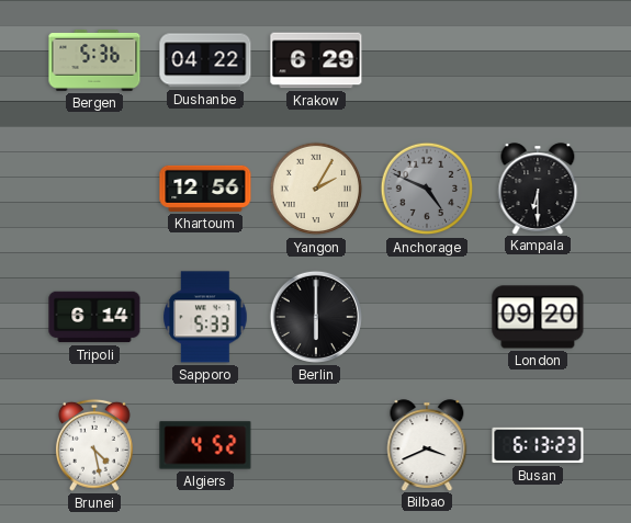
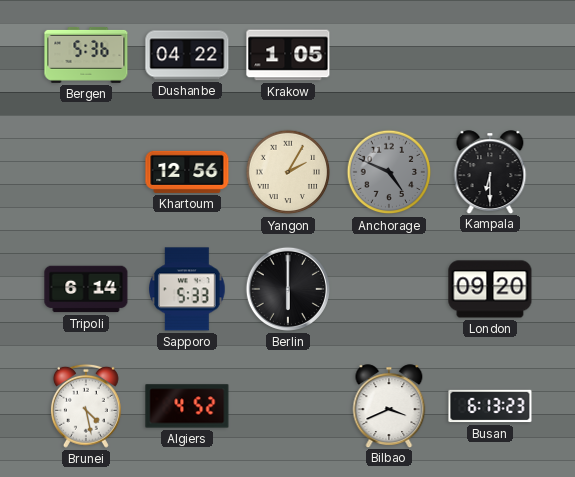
Krakow: 6:29 -> 1:05 (288, 55)
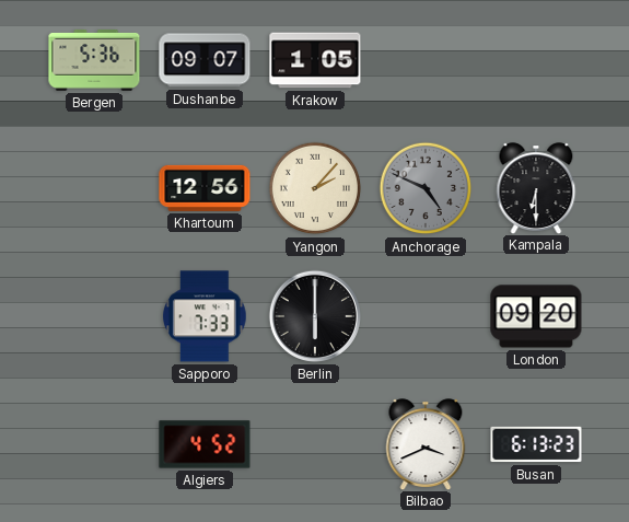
Dushanbe: 04:22 -> 09:07 (205, 60)
Yangon: 2:05 -> 2:07 (315, 188)
Tripoli: 6:14 -> none (86, 289)
Sapporo: 5:33 -> 7:33 (206, 316)
Brunei: 4:28 -> none (86, 406)
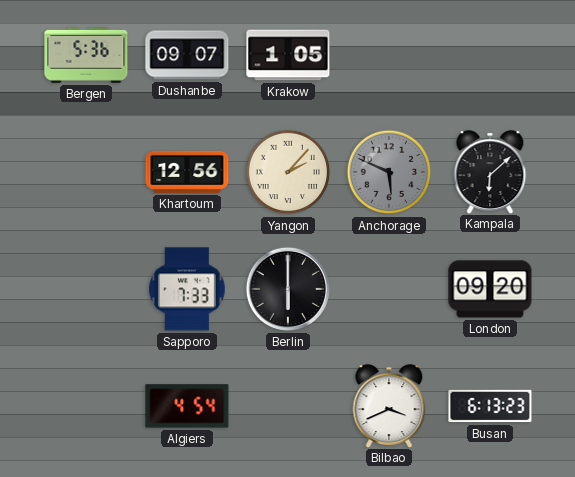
Anchorage: 4:49 -> 5:49 (389, 172)
Kampala: 6:30 -> 6:08 (490, 172)
Algiers: 4:52 -> 4:54 (187, 406)
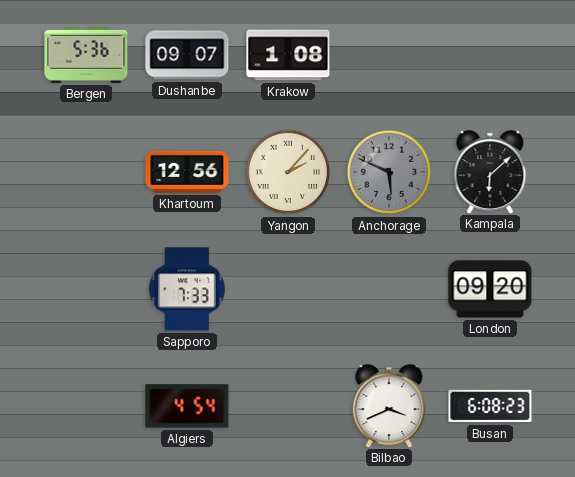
Krakow: 1:05 -> 1:08 (288, 55)
Berlin: 6:00 -> none (288, 289)
Busan: 6:13 -> 6:08 (490, 406)
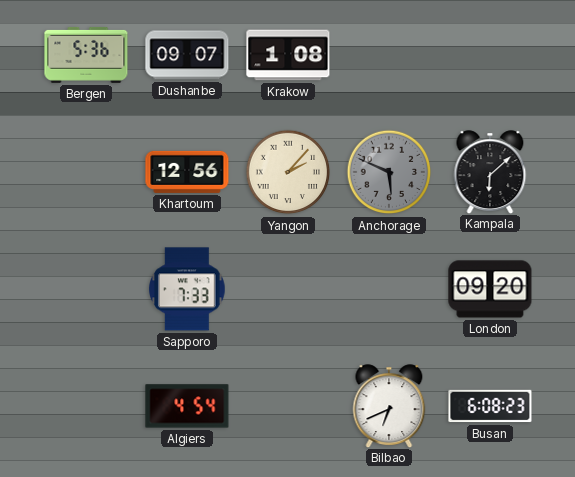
Bilbao: 3:41 -> 6:41 (389, 406)
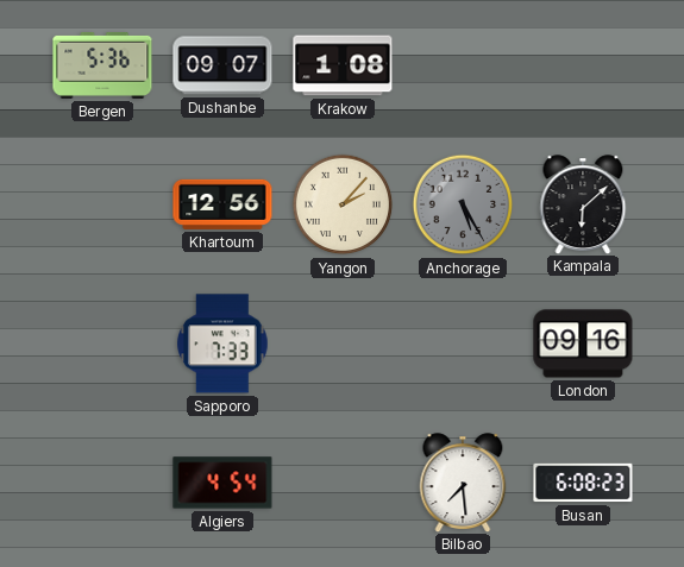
Anchorage: 5:49 -> 5:25 (463, 204)
London: 09:20 -> 09:16 (583, 344)
Bilbao: 6:41 -> 7:29 (463, 483)
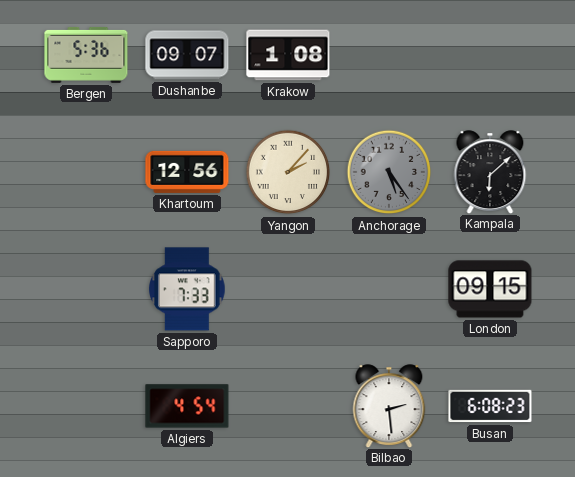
Anchorage: 5:25 -> 5:24 (389, 172)
London: 09:16 -> 09:15 (490, 289)
Bilbao: 7:29 -> 2:29 (389, 406)
